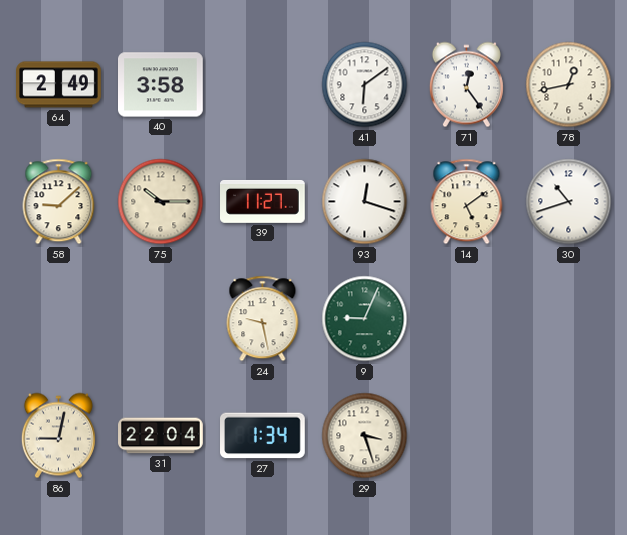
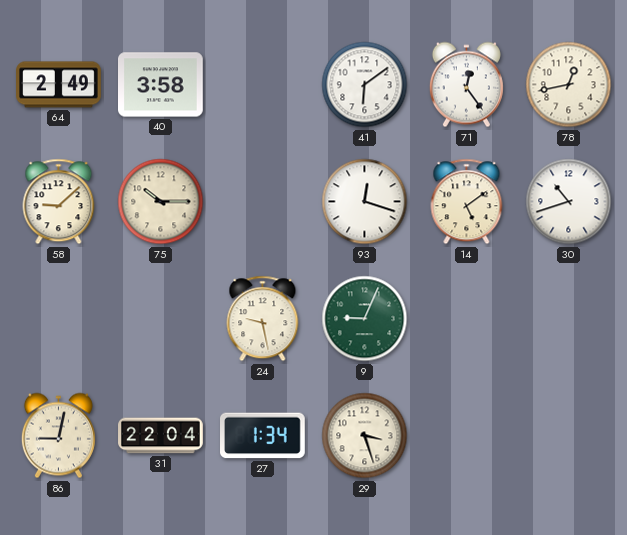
39: 11:27 -> none (263, 201)
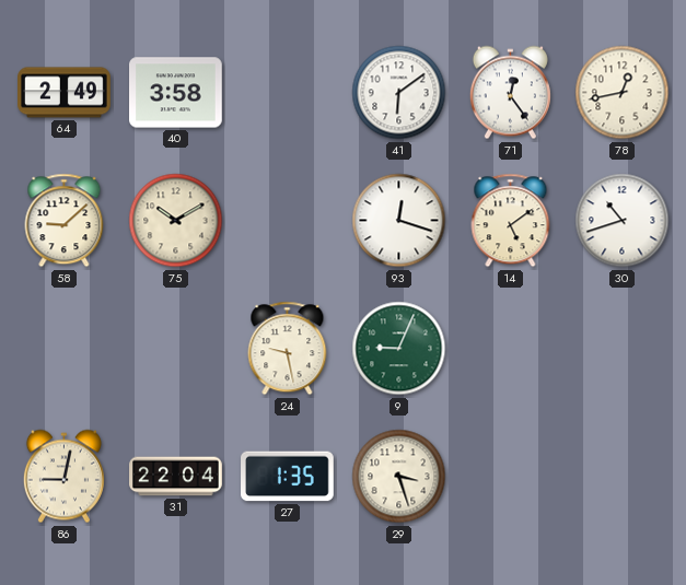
75: 10:15 -> 10:10 (176, 221)
27: 1:34 -> 1:35 (288, 477)
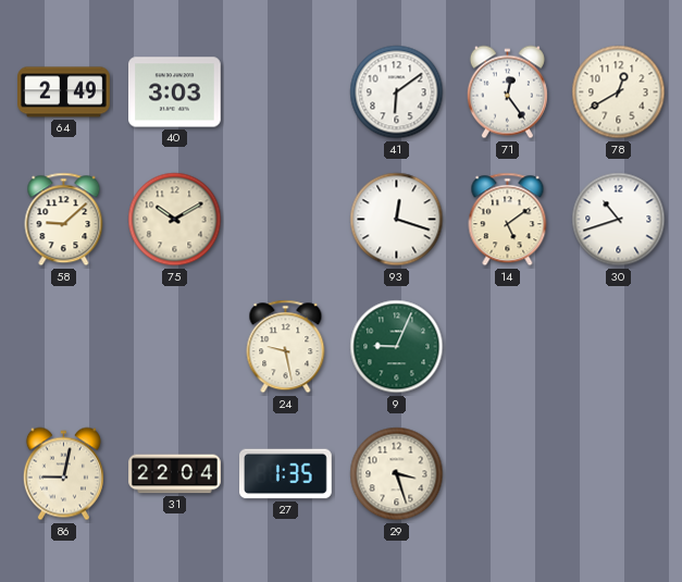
40: 3:58 -> 3:03 (175, 92)
78: 12:43 -> 12:40 (619, 92)
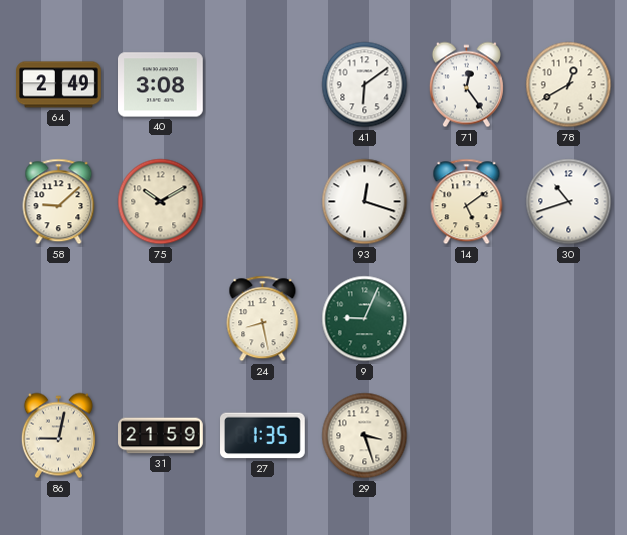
40: 3:03 -> 3:08 (161, 85)
24: 9:28 -> 8:28 (263, 319)
31: 22:04 -> 21:59 (161, 436)
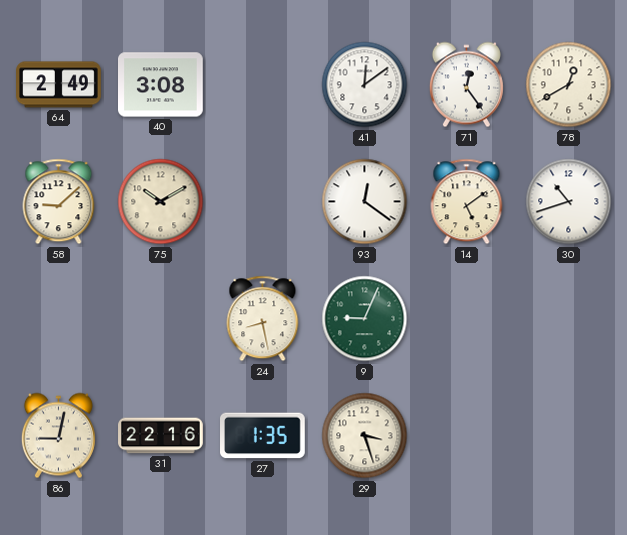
41: 6:09 -> 12:09 (365, 85)
93: 12:18 -> 12:21 (365, 202)
31: 21:59 -> 22:16 (161, 436)
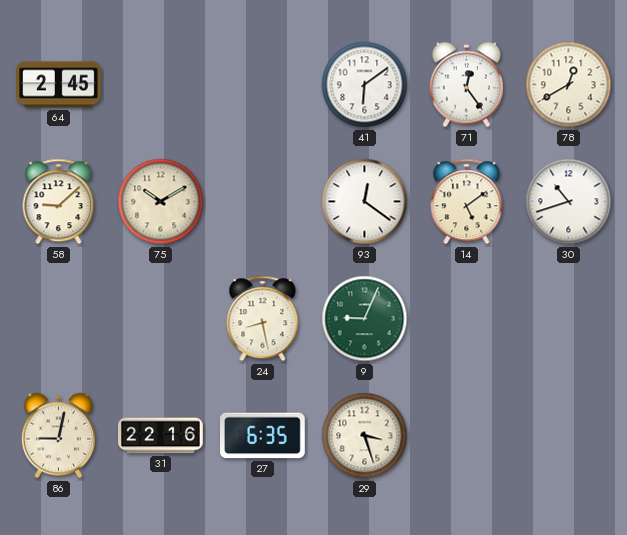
64: 2:49 -> 2:45 (59, 85)
40: 3:08 -> none (161, 85)
41: 12:09 -> 6:09 (365, 85)
27: 1:35 -> 6:35 (263, 436)
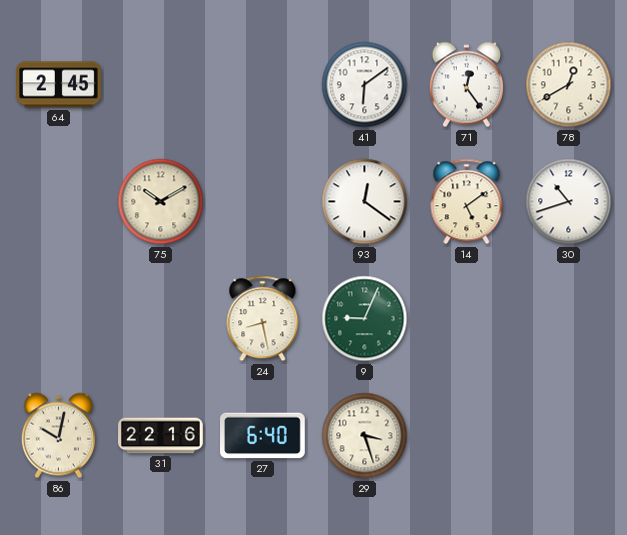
58: 9:08 -> none (59, 202)
86: 9:02 -> 10:02 (58, 436)
27: 6:35 -> 6:40 (263, 436)
